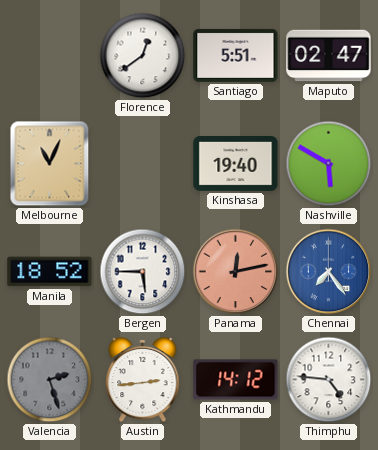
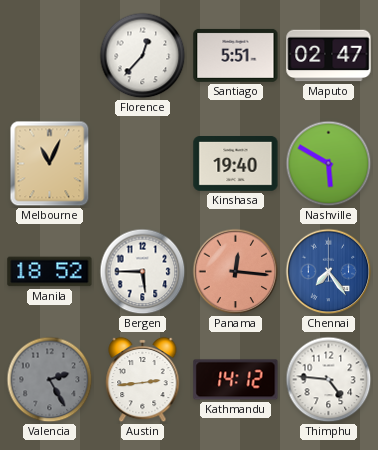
Florence: 12:39 -> 12:37 (143, 56)
Panama: 12:13 -> 12:16 (236, 272)
Valencia: 2:27 -> 2:25 (50, 380)
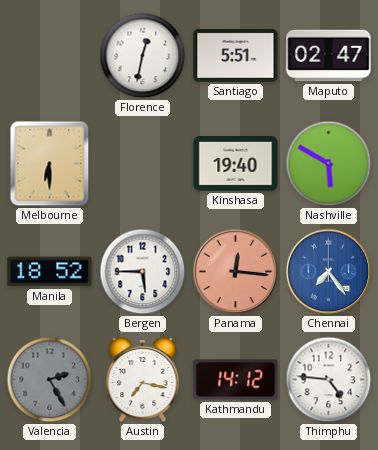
Florence: 12:37 -> 12:32 (143, 56)
Melbourne: 11:04 -> 6:30 (50, 164)
Austin: 2:44 -> 7:17 (143, 380)
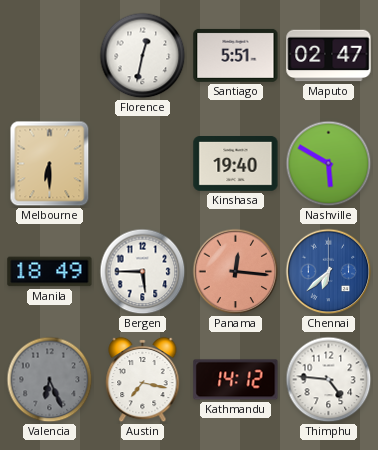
Manila: 18:52 -> 18:49 (50, 272)
Chennai: 7:24 -> 6:38 (329, 272)
Valencia: 2:25 -> 6:26 (50, 380)
